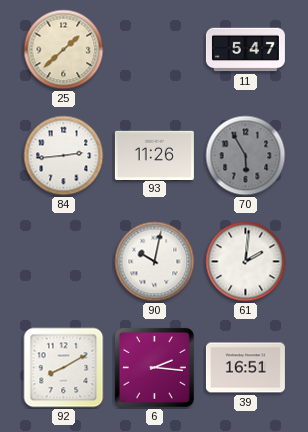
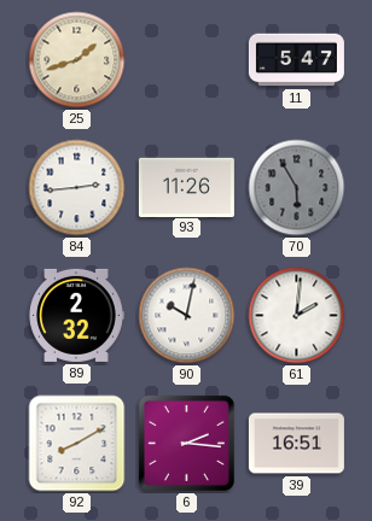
25: 1:38 -> 1:42 (77, 60)
89: none -> 2:32 (76, 315)
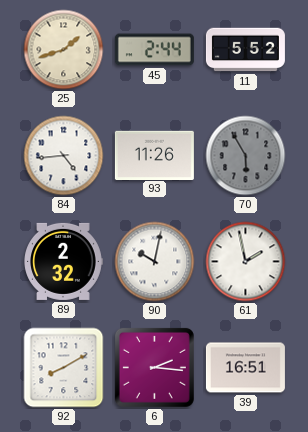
45: none -> 2:44 (154, 50)
11: 5:47 -> 5:52 (245, 50)
84: 2:44 -> 4:44 (64, 156)
61: 2:01 -> 1:58 (246, 262)
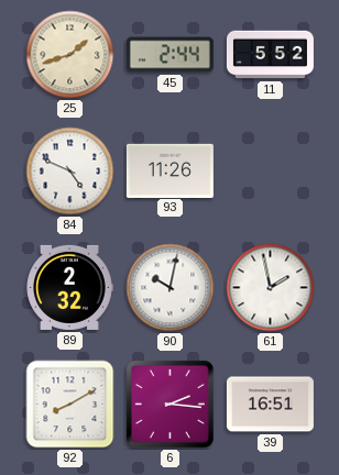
84: 4:44 -> 4:49 (70, 172)
70: 5:55 -> none (246, 156)
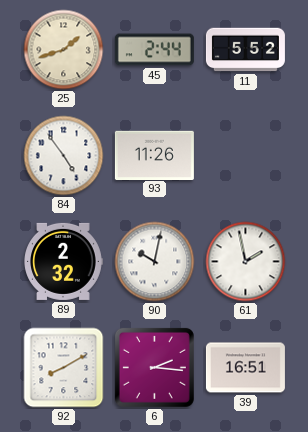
84: 4:49 -> 4:54 (64, 156)
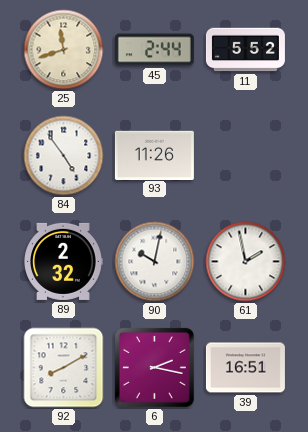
25: 1:42 -> 11:42 (64, 50)
6: 2:16 -> 2:17 (154, 367)
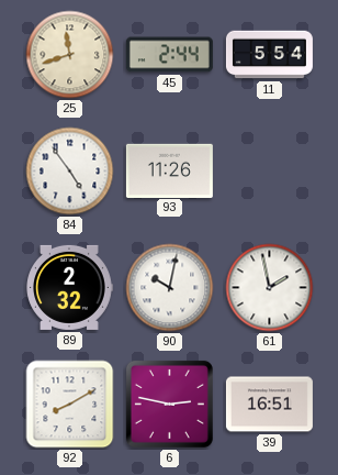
11: 5:52 -> 5:54 (269, 55)
6: 2:17 -> 2:47 (169, 404)
